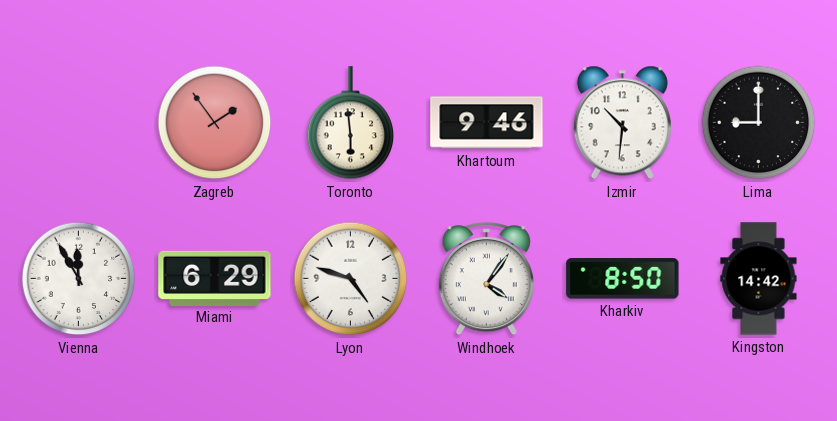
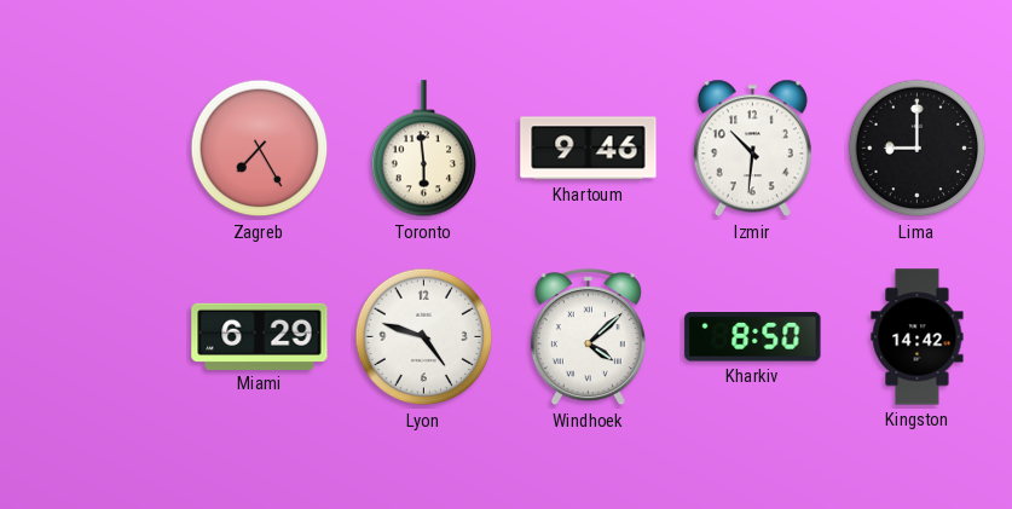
Zagreb: 1:54 -> 7:25 (260, 149)
Vienna: 11:55 -> none (79, 279)
Windhoek: 4:06 -> 4:08 (588, 339)
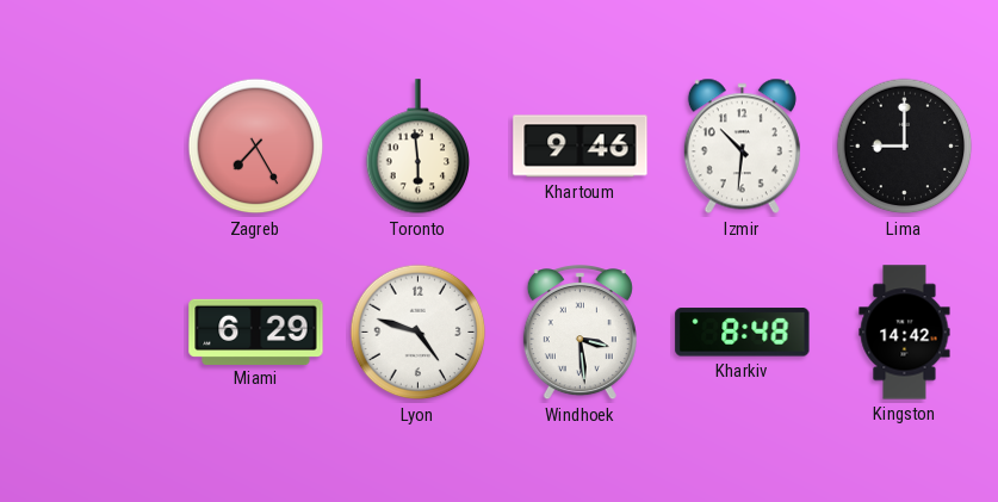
Windhoek: 4:08 -> 3:29 (579, 334)
Kharkiv: 8:50 -> 8:48 (743, 333)
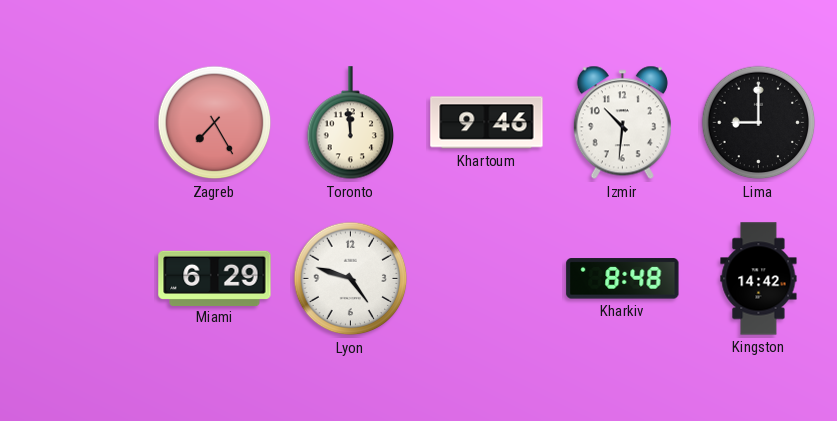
Toronto: 5:59 -> 11:59 (351, 123)
Windhoek: 3:29 -> none (579, 334)
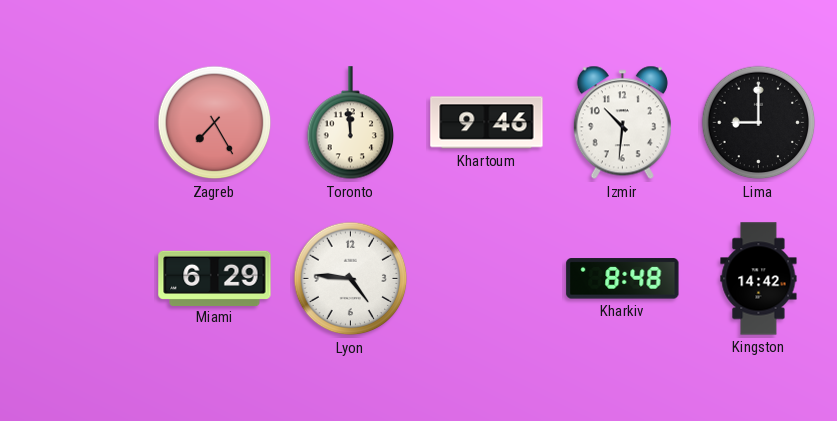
Lyon: 4:48 -> 4:46 (351, 279)
